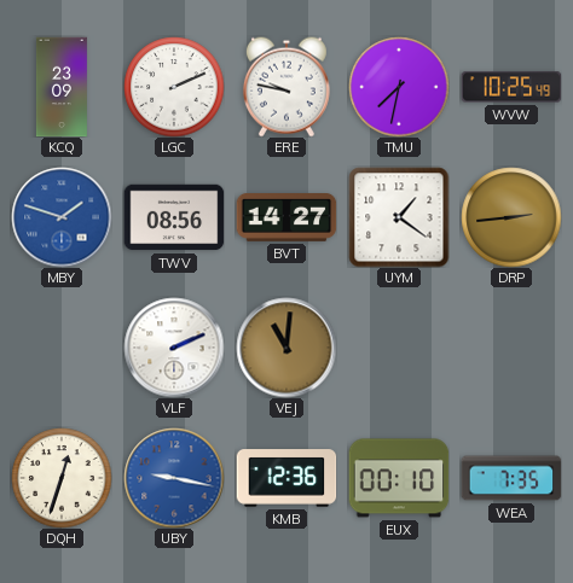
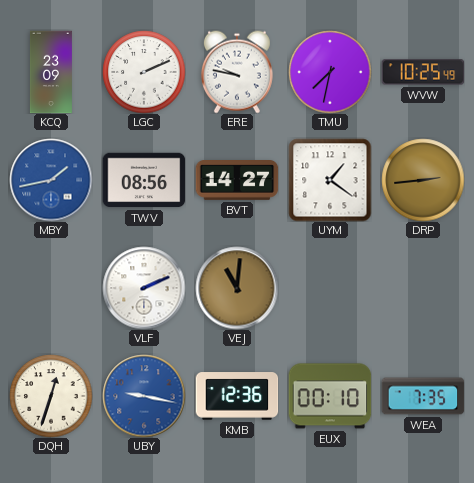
MBY: 1:48 -> 1:43 (51, 180)
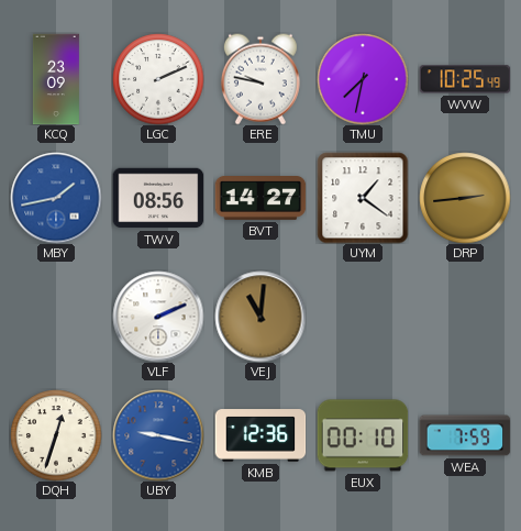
WEA: 7:35 -> 7:59 (465, 435)
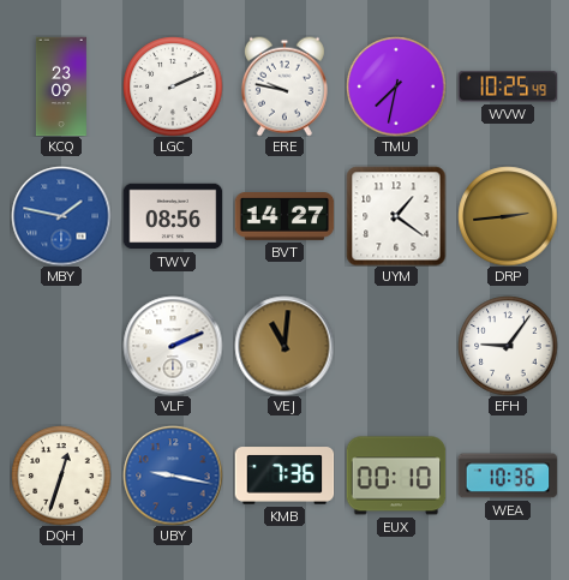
MBY: 1:43 -> 1:47 (61, 216)
EFH: none -> 9:06 (508, 346)
KMB: 12:36 -> 7:36 (284, 476)
WEA: 7:59 -> 10:36 (508, 476)
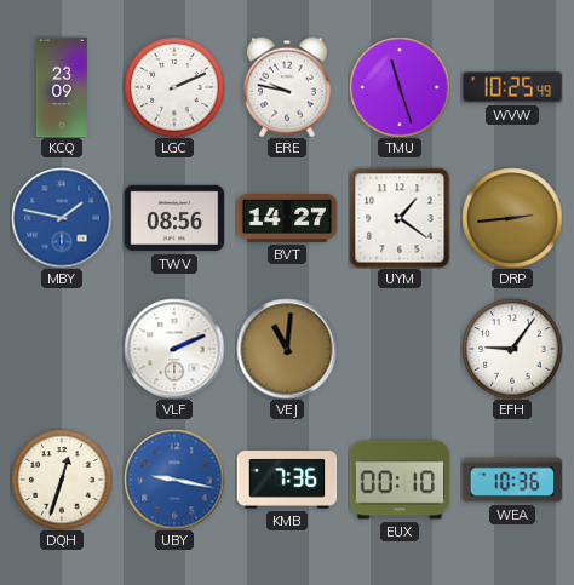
TMU: 7:32 -> 11:27 (400, 87)
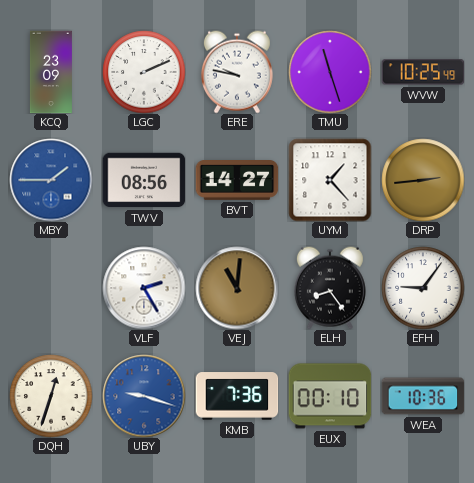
MBY: 1:47 -> 1:45 (51, 180)
UYM: 1:21 -> 1:23 (330, 180)
VLF: 2:11 -> 2:25 (144, 288)
ELH: none -> 8:24 (330, 288)
UBY: 9:17 -> 9:18 (144, 396)
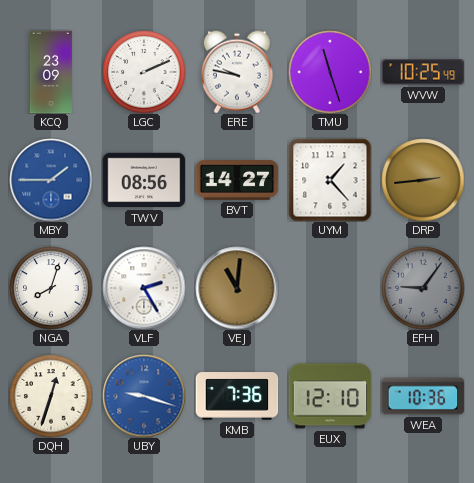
NGA: none -> 8:03 (51, 288)
ELH: 8:24 -> none (330, 288)
EFH dial: white -> grey (423, 288)
EUX: 00:10 -> 12:10 (330, 396)
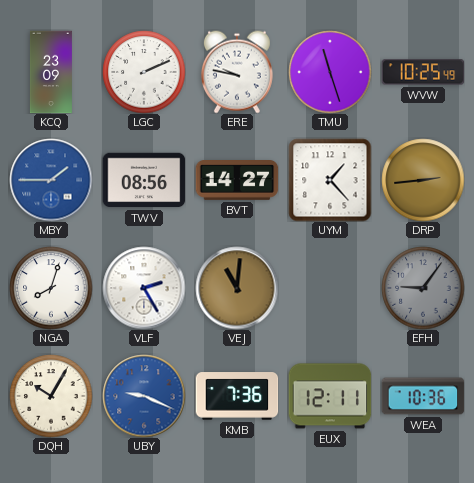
DQH: 12:33 -> 10:05 (51, 396)
UBY: 9:18 -> 9:19 (144, 396)
EUX: 12:10 -> 12:11 (330, 396)
